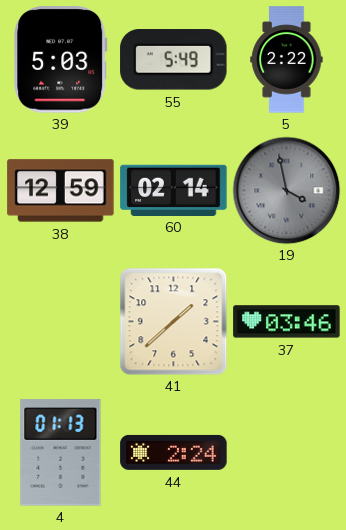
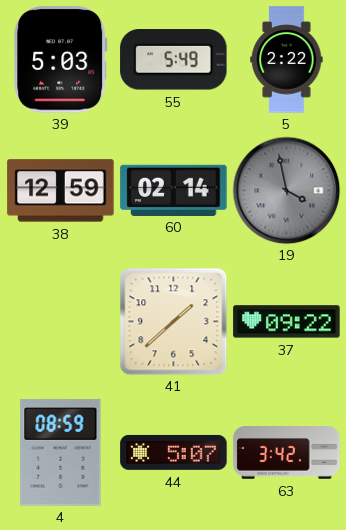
37: 03:46 -> 09:22 (287, 322)
4: 01:13 -> 08:59 (61, 453)
44: 2:24 -> 5:07 (174, 452)
63: none -> 3:42 (287, 453)
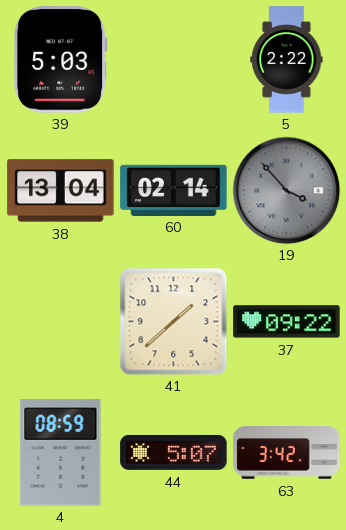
55: 5:49 -> none (174, 60)
38: 12:59 -> 13:04 (61, 191)
19: 3:58 -> 3:53 (286, 190)
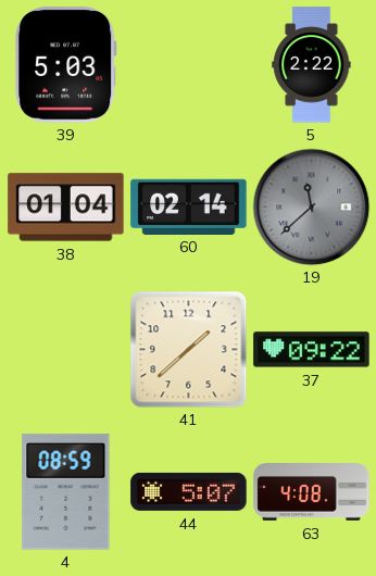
38: 13:04 -> 01:04 (66, 208)
19: 3:53 -> 11:38 (311, 206)
63: 3:42 -> 4:08 (312, 492)
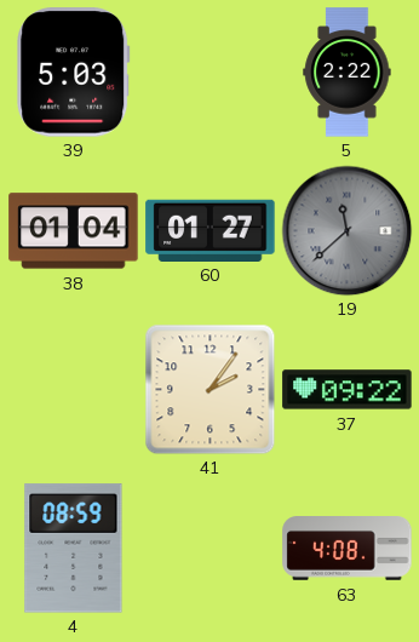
60: 02:14 -> 01:27 (211, 230)
41: 1:38 -> 2:06 (209, 389)
44: 5:07 -> none (189, 491)
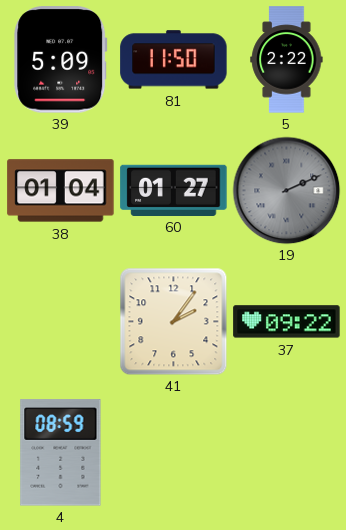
39: 5:03 -> 5:09 (61, 60)
81: none -> 11:50 (174, 60)
19: 11:38 -> 2:11 (286, 190)
63: 4:08 -> none (348, 549)
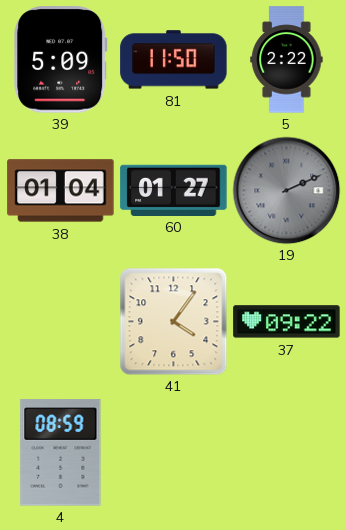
41: 2:06 -> 4:06 (173, 321)
